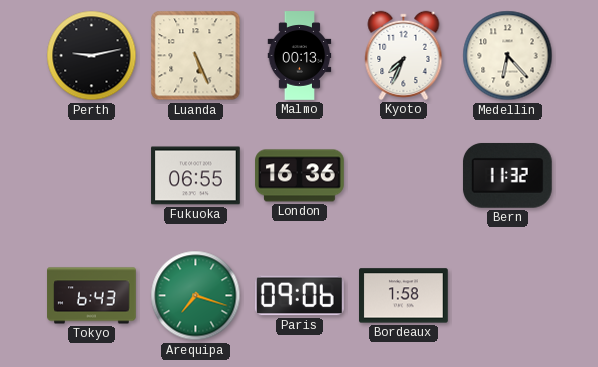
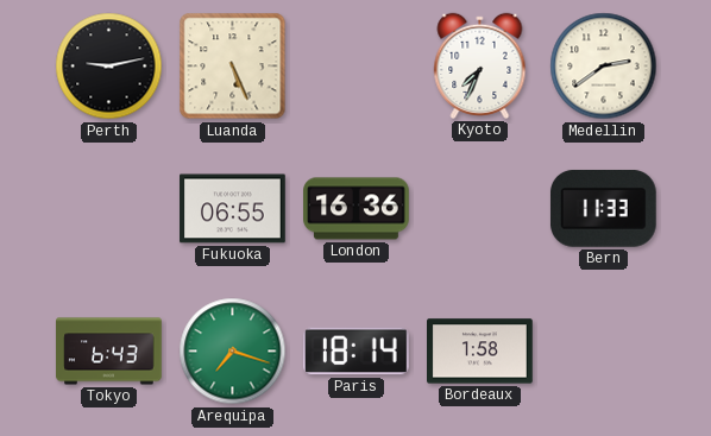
Malmo: 00:13 -> none (300, 56)
Medellin: 6:23 -> 2:39 (604, 67)
Bern: 11:32 -> 11:33 (603, 208)
Paris: 09:06 -> 18:14 (355, 352)
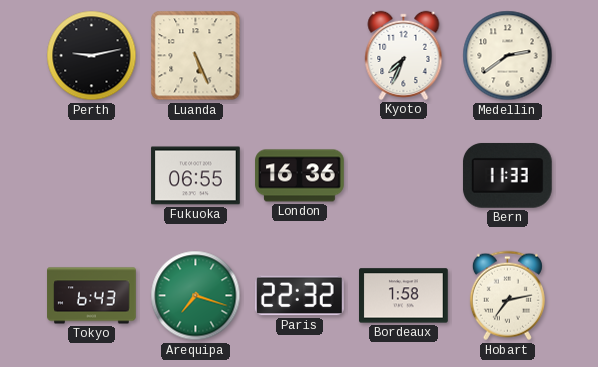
Paris: 18:14 -> 22:32 (299, 296)
Hobart: none -> 7:13 (507, 296)
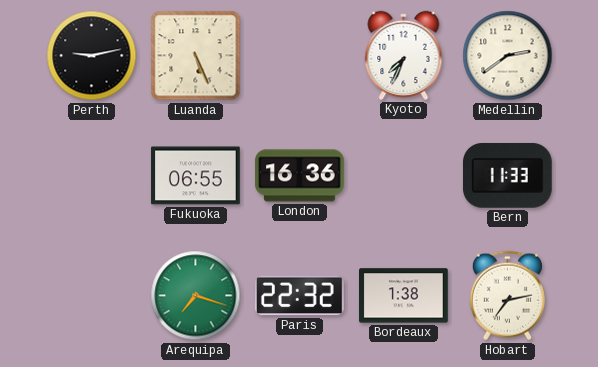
Tokyo: 6:43 -> none (92, 296)
Bordeaux: 1:58 -> 1:38 (404, 296)
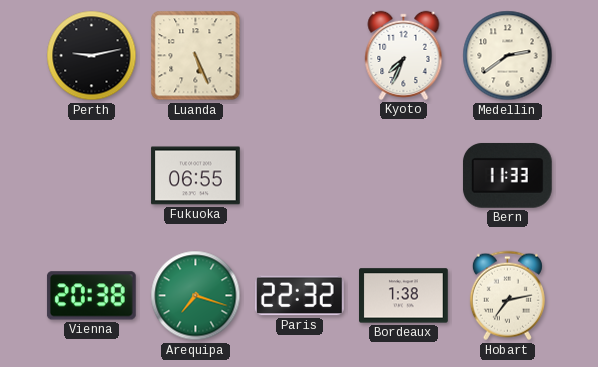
London: 16:36 -> none (300, 176)
Vienna: none -> 20:38 (91, 296)
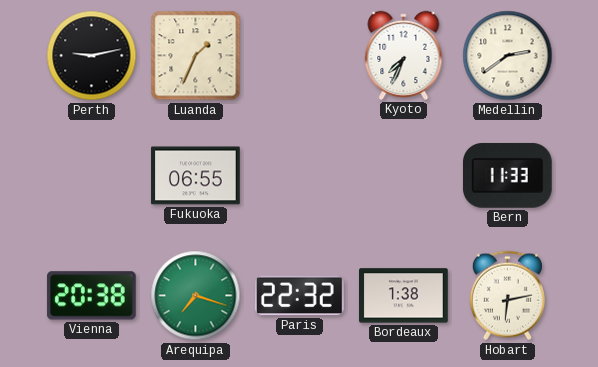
Luanda: 5:26 -> 1:34 (196, 56)
Hobart: 7:13 -> 6:13 (507, 296)
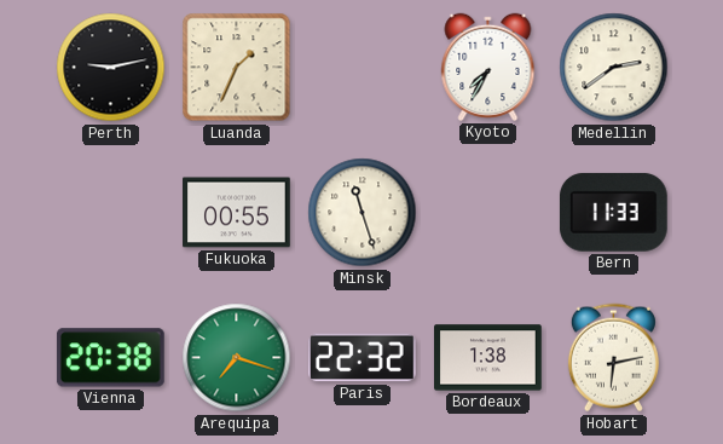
Kyoto: 7:34 -> 7:35 (488, 67)
Fukuoka: 06:55 -> 00:55 (237, 213)
Minsk: none -> 11:27 (363, 213)
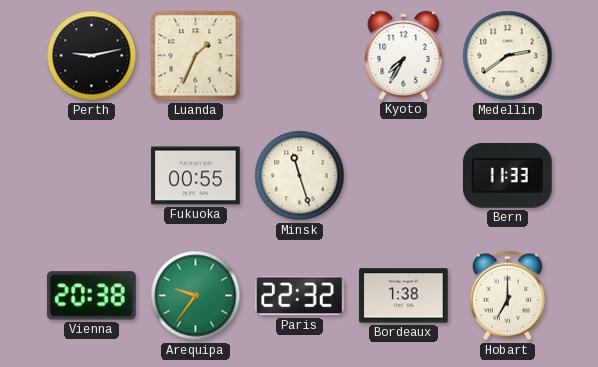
Arequipa: 7:18 -> 9:36 (196, 296)
Hobart: 6:13 -> 7:00 (507, 296)
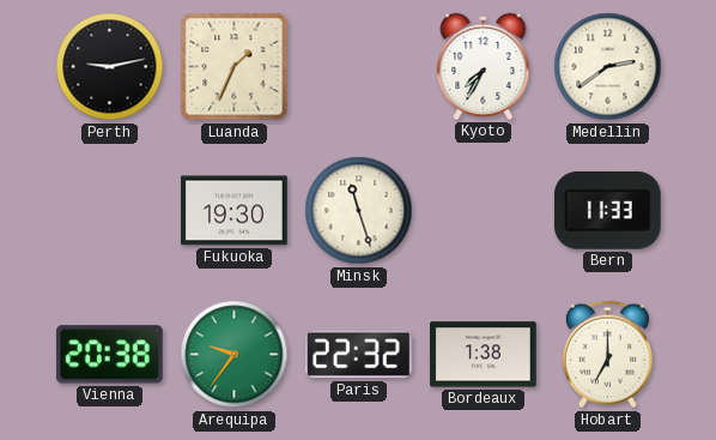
Fukuoka: 00:55 -> 19:30 (235, 211)
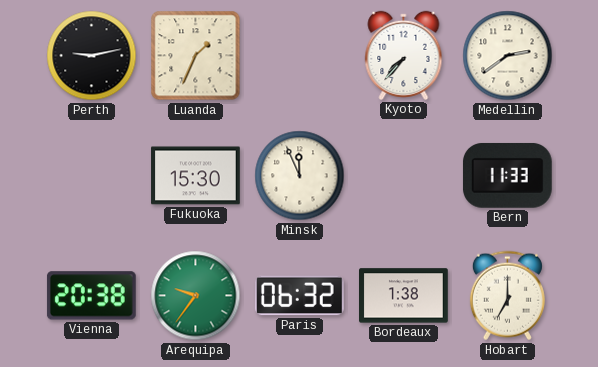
Kyoto: 7:35 -> 7:37 (404, 55)
Fukuoka: 19:30 -> 15:30 (196, 176)
Minsk: 11:27 -> 11:56 (300, 176)
Paris: 22:32 -> 06:32 (299, 296)
